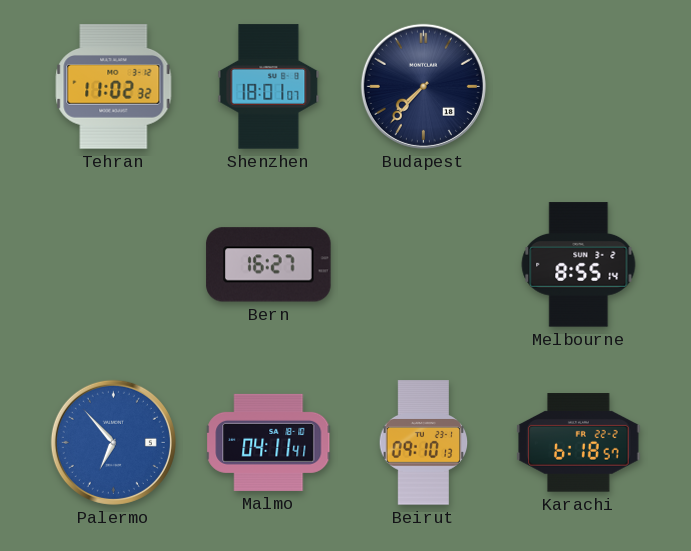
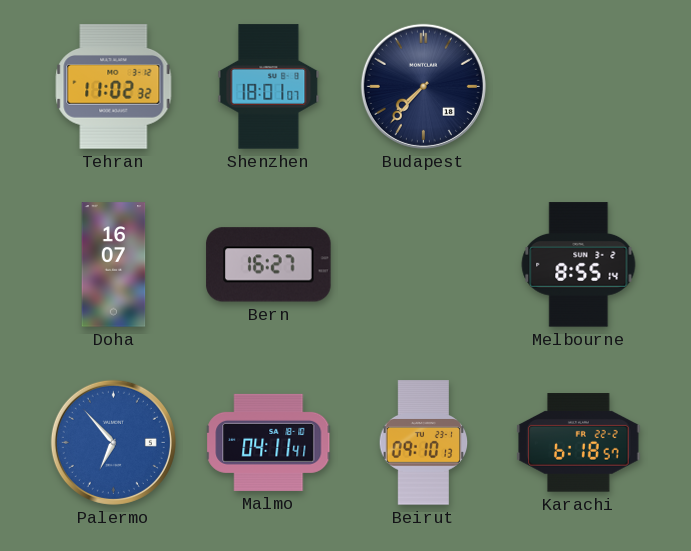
Doha: none -> 16:07 (114, 265)
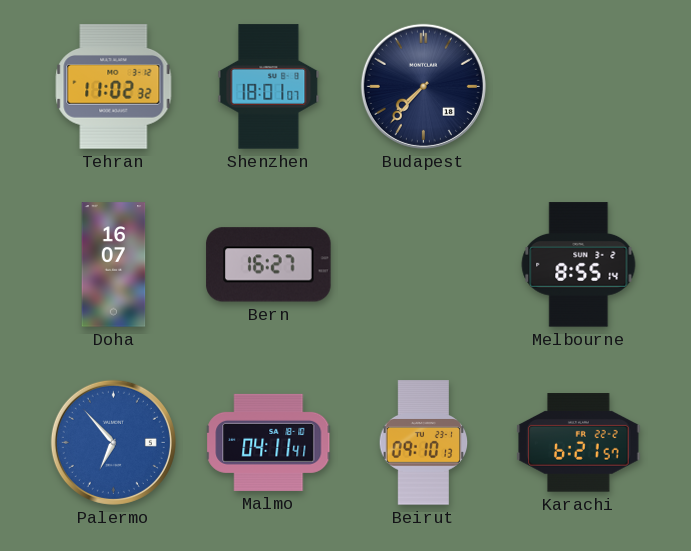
Karachi: 6:18 -> 6:21 (579, 443)
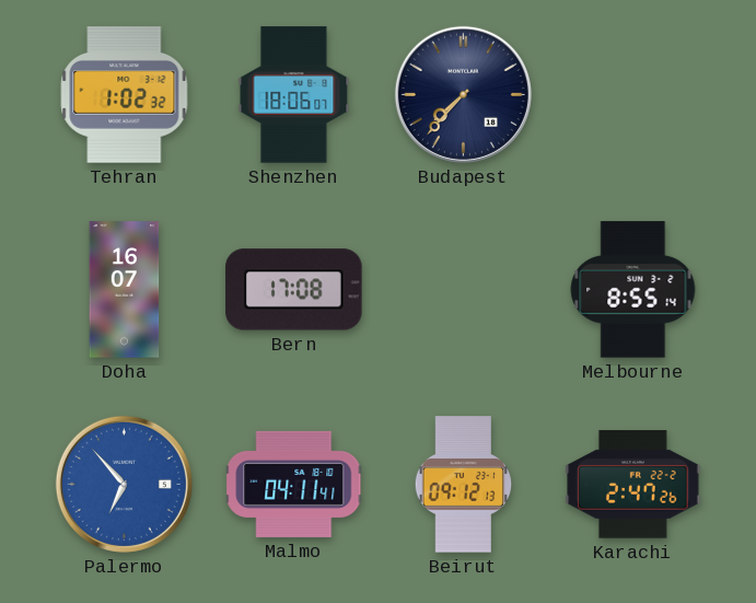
Tehran: 11:02 -> 1:02 (125, 95)
Shenzhen: 18:01 -> 18:06 (294, 95)
Bern: 16:27 -> 17:08 (294, 290)
Beirut: 09:10 -> 09:12 (464, 485)
Karachi: 6:21 -> 2:47 (633, 485)
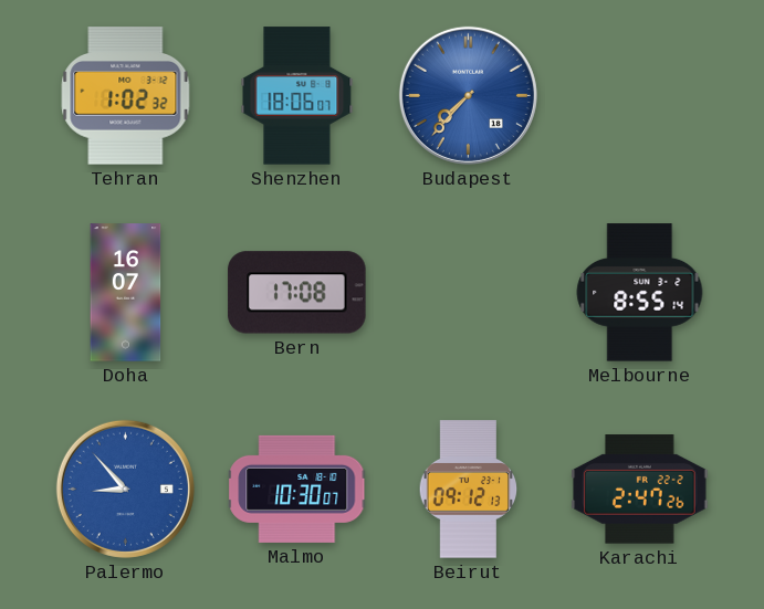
Budapest dial: navy -> blue (468, 95)
Palermo: 6:53 -> 8:53 (125, 489)
Malmo: 04:11 -> 10:30 (297, 489)
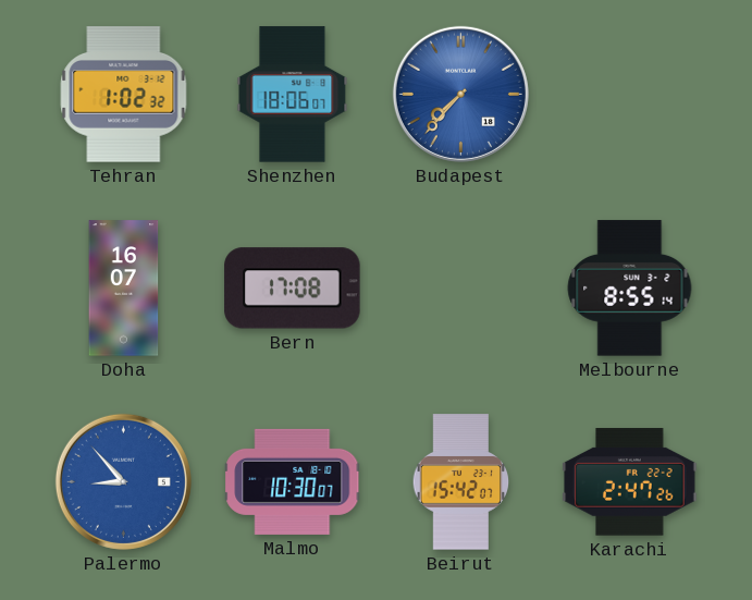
Beirut: 09:12 -> 15:42 (461, 482)
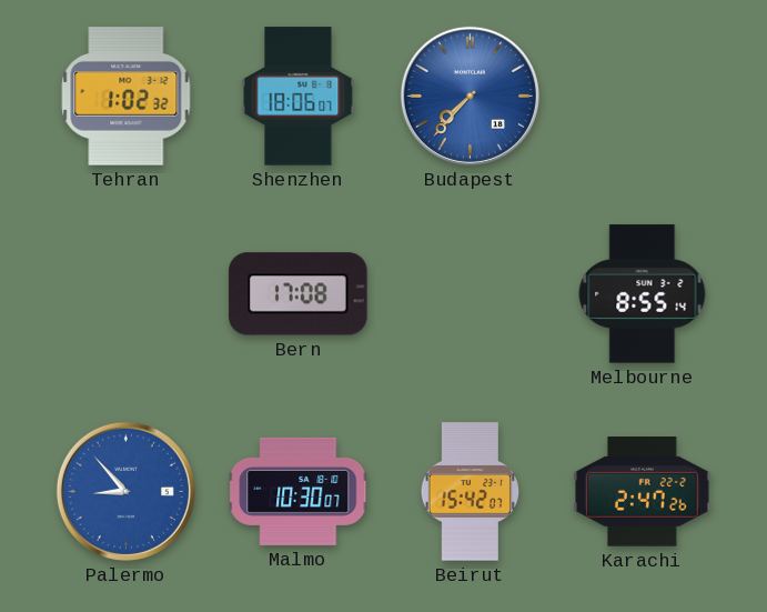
Doha: 16:07 -> none (124, 289)
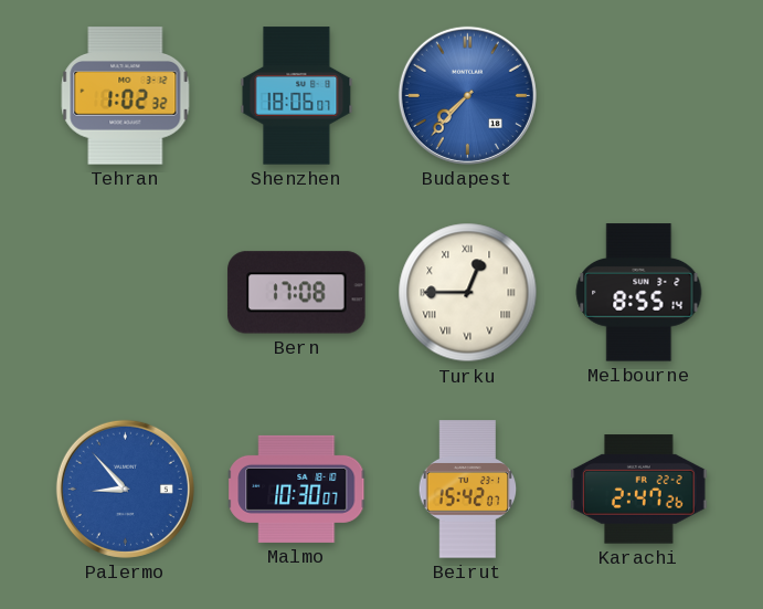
Turku: none -> 12:45 (468, 293)
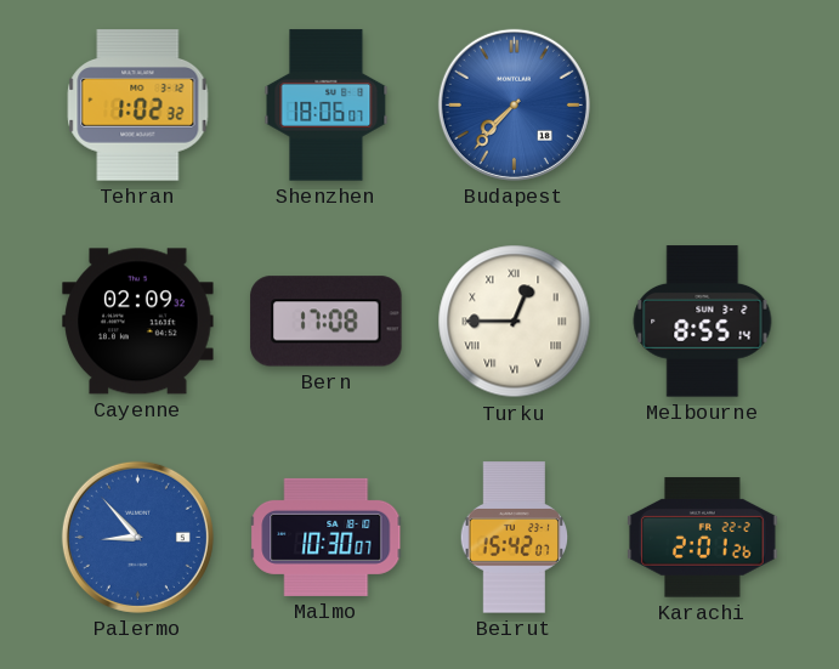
Cayenne: none -> 02:09 (138, 322)
Karachi: 2:47 -> 2:01 (703, 538)
